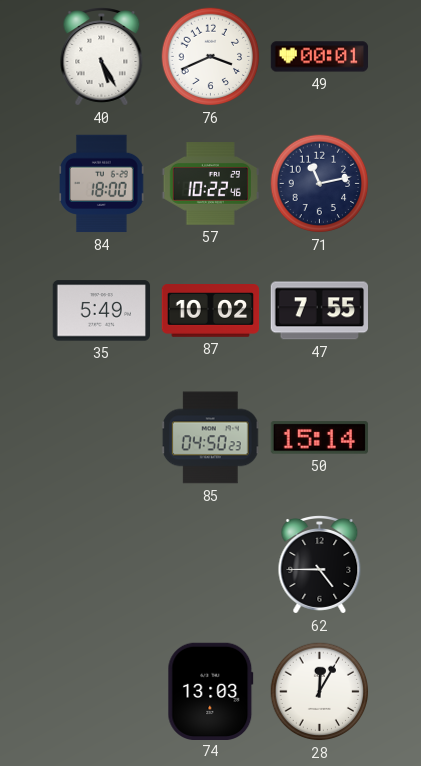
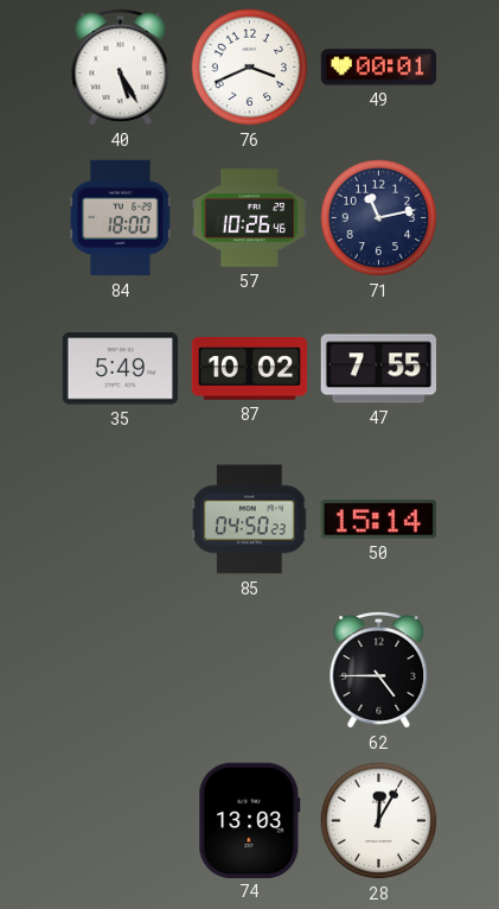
57: 10:22 -> 10:26 (250, 218)
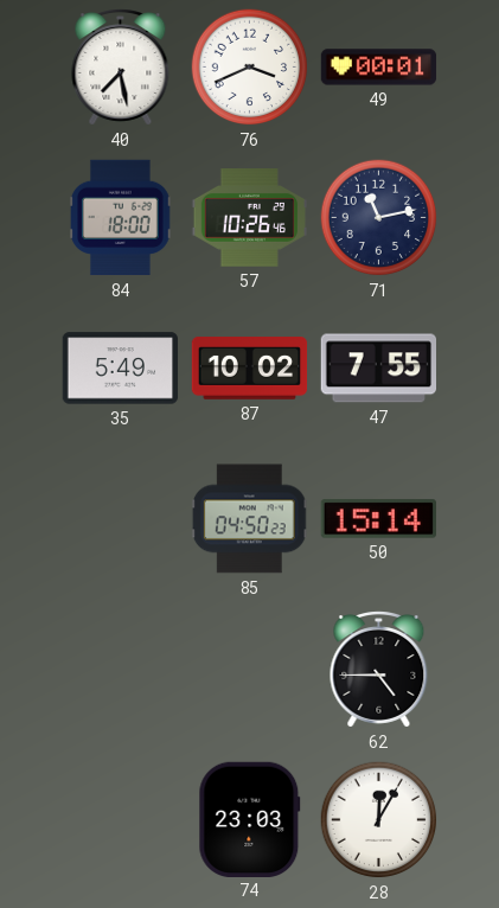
40: 5:25 -> 7:28 (121, 68)
74: 13:03 -> 23:03 (250, 819)
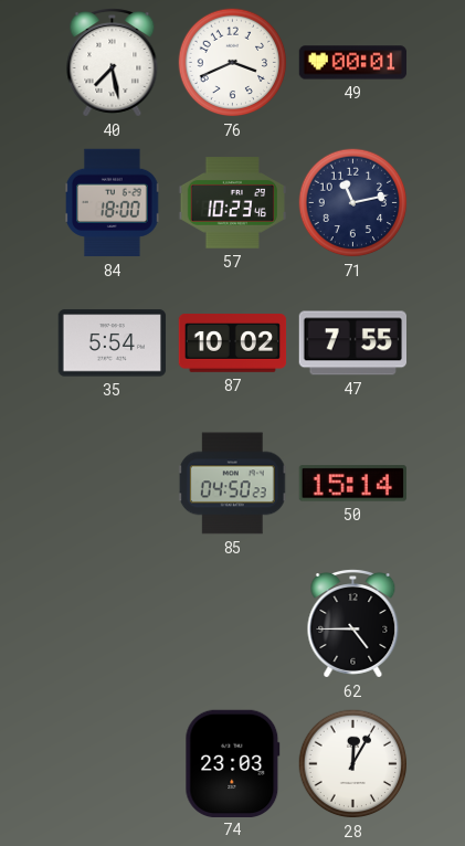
57: 10:26 -> 10:23 (233, 203)
35: 5:49 -> 5:54 (113, 343)
